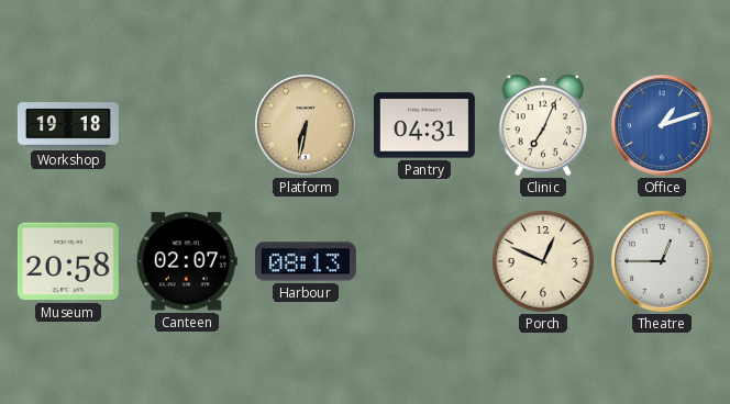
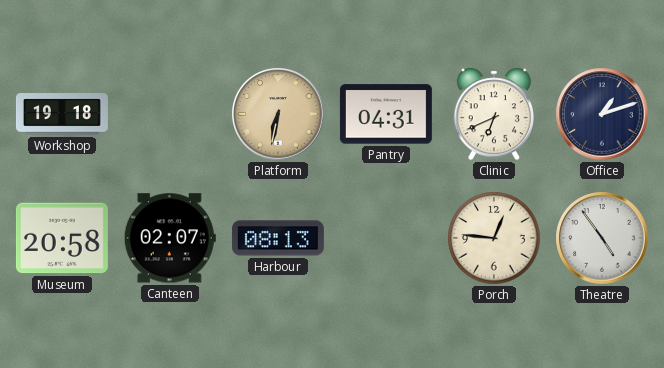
Clinic: 7:04 -> 6:41 (493, 114)
Office dial: blue -> navy (602, 114)
Porch: 12:49 -> 12:46 (494, 238)
Theatre: 12:45 -> 4:54 (602, 238)
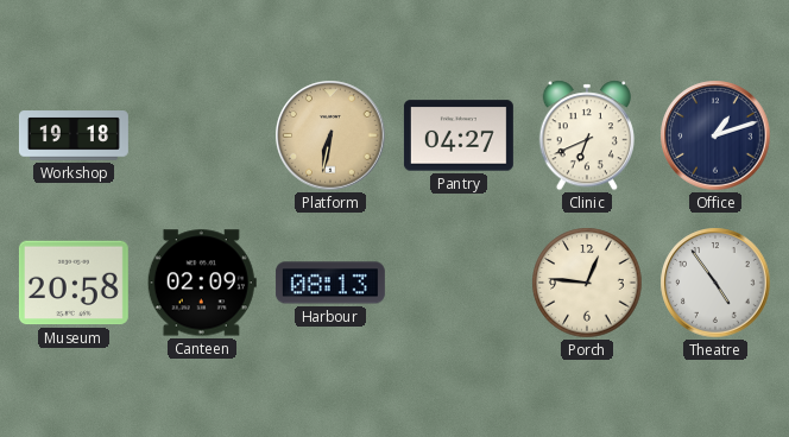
Pantry: 04:31 -> 04:27 (459, 135)
Canteen: 02:07 -> 02:09 (202, 283)
